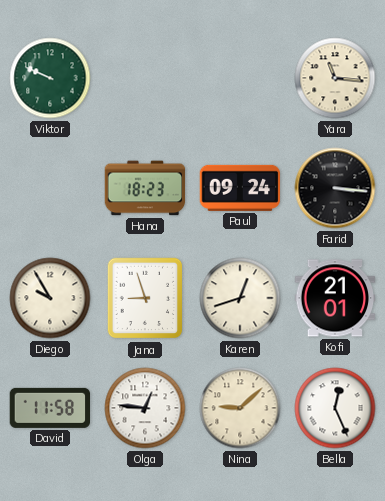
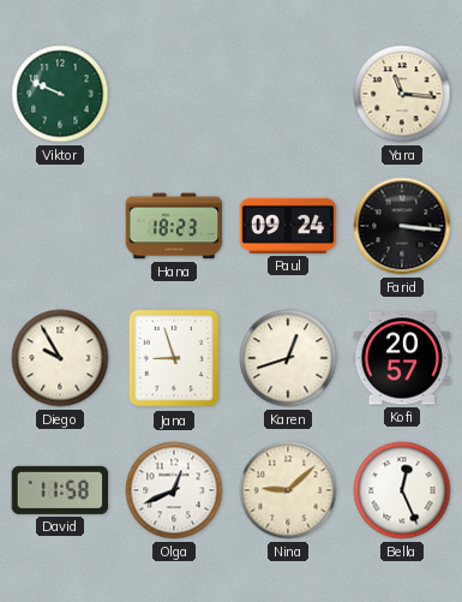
Kofi: 21:01 -> 20:57 (402, 358)
Olga: 12:46 -> 12:41 (174, 490)
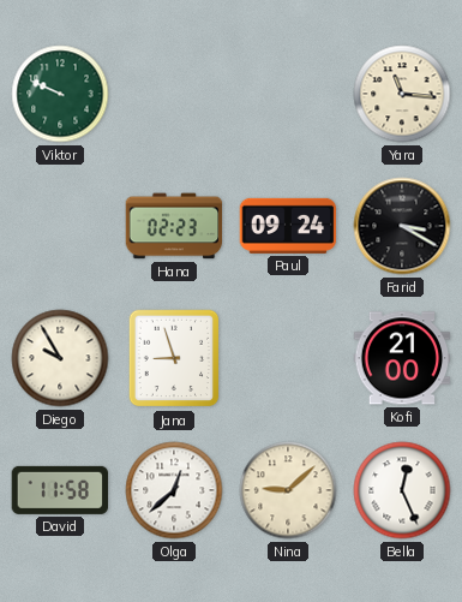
Hana: 18:23 -> 02:23 (174, 226)
Farid: 3:16 -> 3:20 (402, 226)
Karen: 12:42 -> none (288, 358)
Kofi: 20:57 -> 21:00 (402, 358)
Olga: 12:41 -> 12:38 (174, 490)
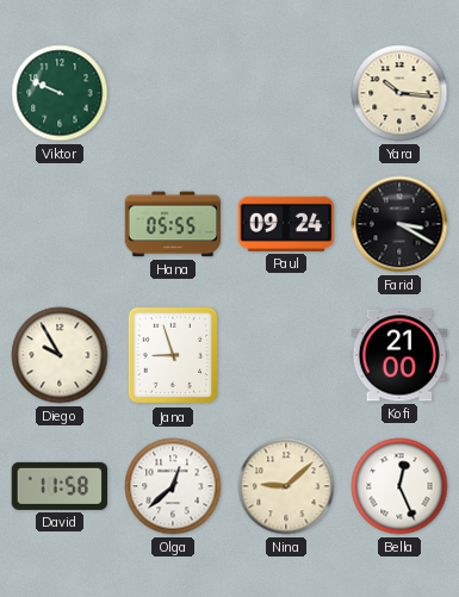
Yara: 11:16 -> 10:16 (399, 93)
Hana: 02:23 -> 05:55 (173, 224)
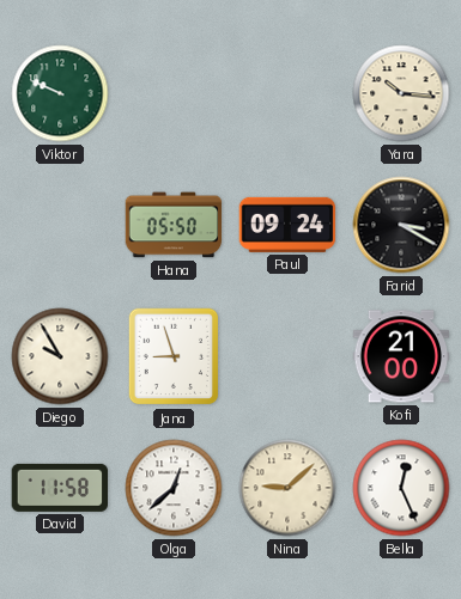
Hana: 05:55 -> 05:50 (174, 225)
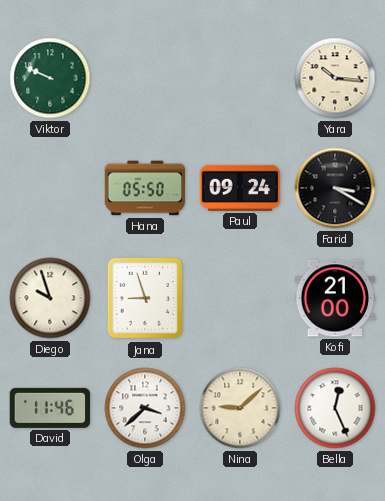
Diego: 9:55 -> 9:57 (50, 298)
David: 11:58 -> 11:46 (49, 408)
Olga: 12:38 -> 3:38 (145, 408)
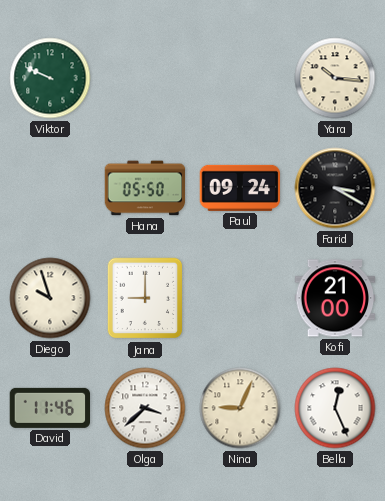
Jana: 8:57 -> 9:00 (145, 298)
Nina: 9:08 -> 9:04 (240, 408)
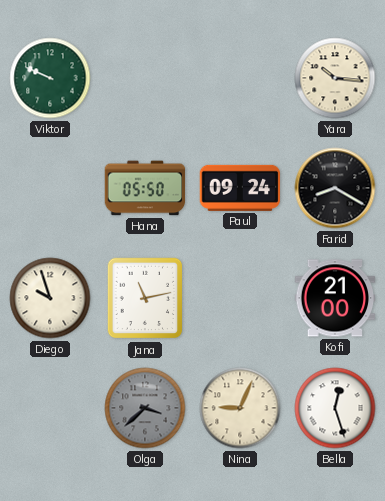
Farid: 3:20 -> 8:20 (335, 188)
Jana: 9:00 -> 11:13 (145, 298)
David: 11:46 -> none (49, 408)
Olga dial: white -> grey (145, 408)
Bella: 12:26 -> 12:27 (335, 408)
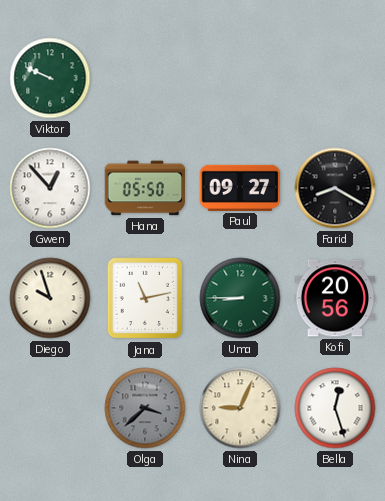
Yara: 10:16 -> none (335, 78)
Gwen: none -> 12:53 (50, 188)
Paul: 09:24 -> 09:27 (240, 188)
Uma: none -> 8:45 (240, 298)
Kofi: 21:00 -> 20:56 (335, 298)
